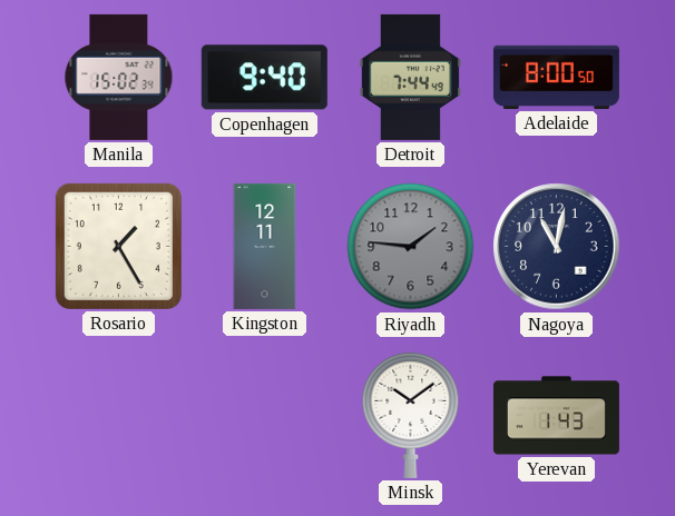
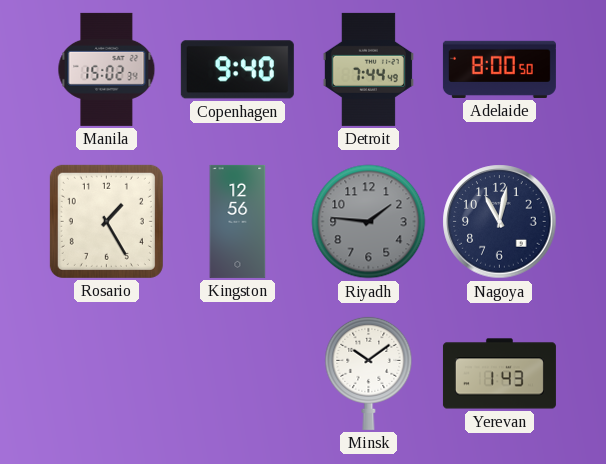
Kingston: 12:11 -> 12:56 (238, 221)
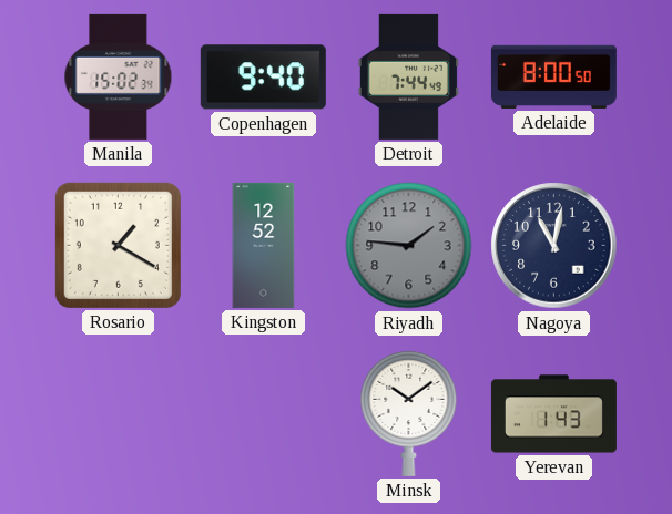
Rosario: 1:25 -> 1:20 (118, 245)
Kingston: 12:56 -> 12:52 (264, 245)
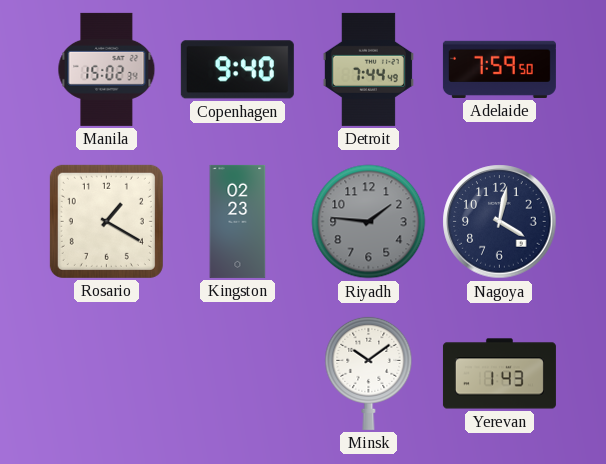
Adelaide: 8:00 -> 7:59 (499, 69)
Kingston: 12:52 -> 02:23 (238, 221)
Nagoya: 11:02 -> 4:02 (500, 222)
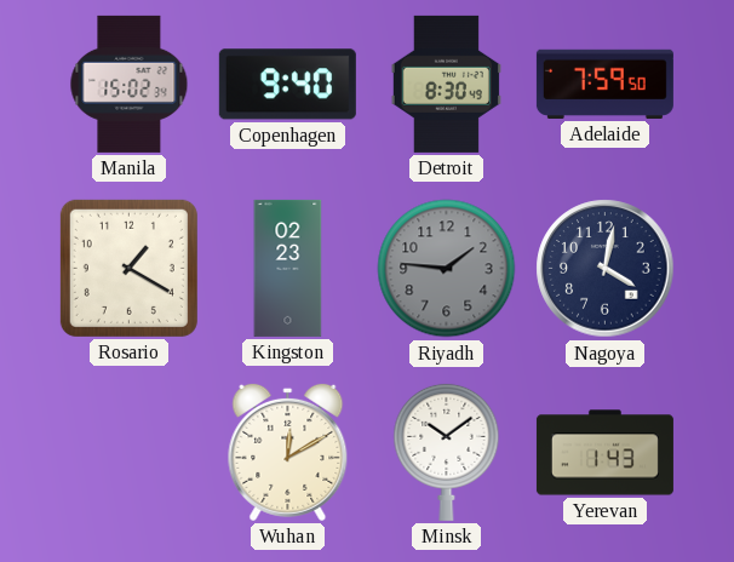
Detroit: 7:44 -> 8:30 (446, 84)
Wuhan: none -> 12:10 (288, 452)
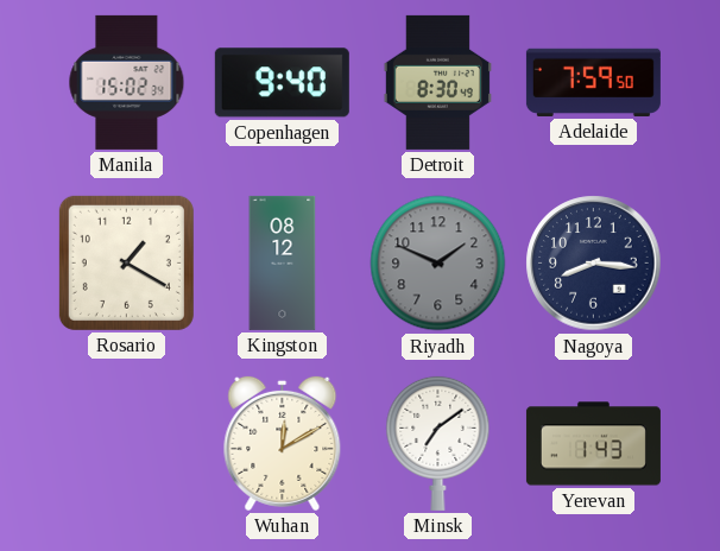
Kingston: 02:23 -> 08:12 (283, 262)
Riyadh: 1:46 -> 1:49 (438, 264)
Nagoya: 4:02 -> 8:16 (594, 264)
Minsk: 10:09 -> 7:09 (438, 443)
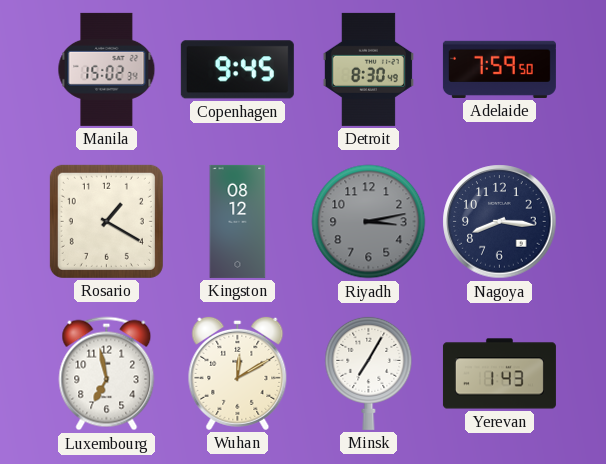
Copenhagen: 9:40 -> 9:45 (237, 70)
Riyadh: 1:49 -> 3:13 (369, 222)
Luxembourg: none -> 6:58 (107, 374)
Minsk: 7:09 -> 7:05 (369, 373)
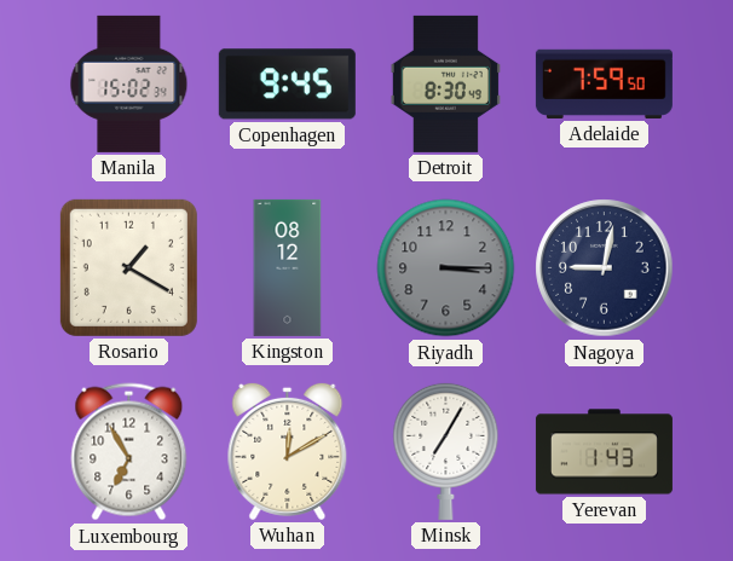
Riyadh: 3:13 -> 3:15 (446, 268)
Nagoya: 8:16 -> 9:02 (605, 268)
Luxembourg: 6:58 -> 6:55 (129, 452)
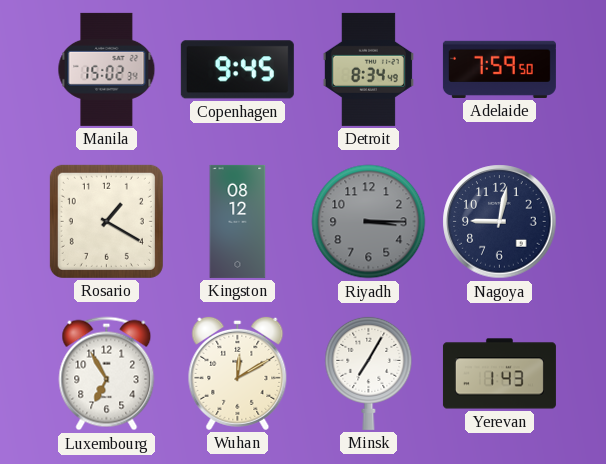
Detroit: 8:30 -> 8:34 (368, 69)
